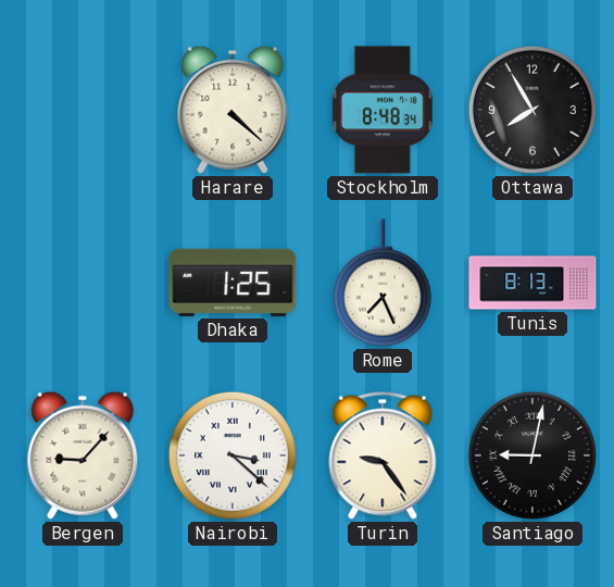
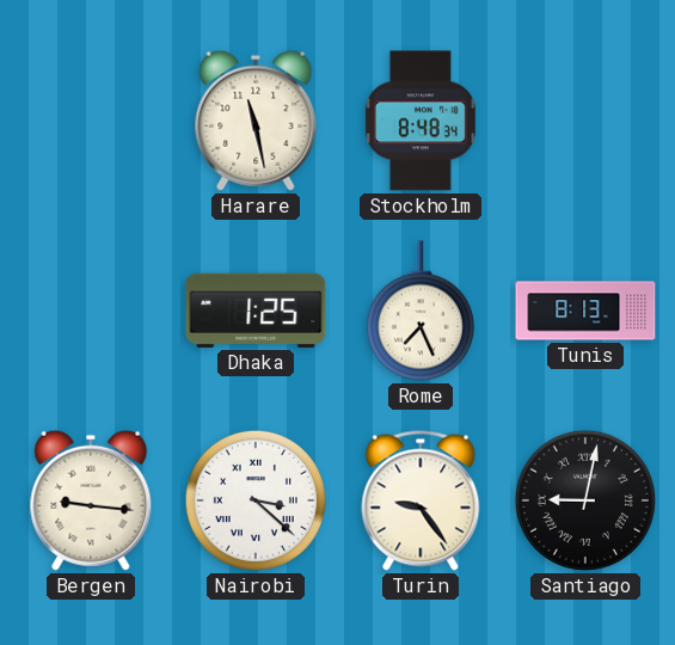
Harare: 4:22 -> 11:28 (256, 121)
Ottawa: 7:55 -> none (532, 110)
Bergen: 9:07 -> 9:16 (91, 500)
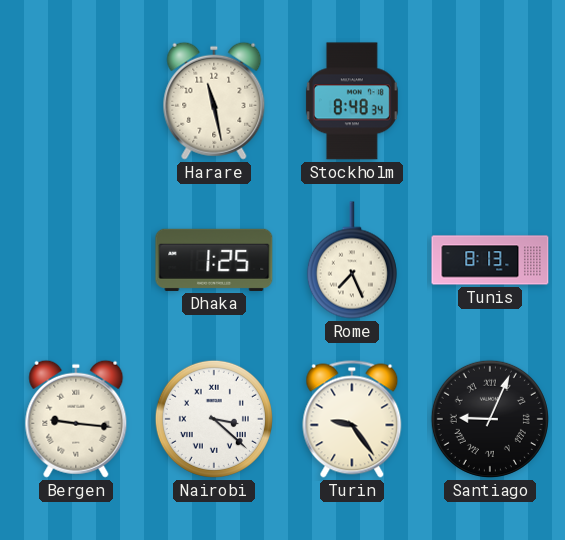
Santiago: 9:02 -> 9:04 (490, 419)
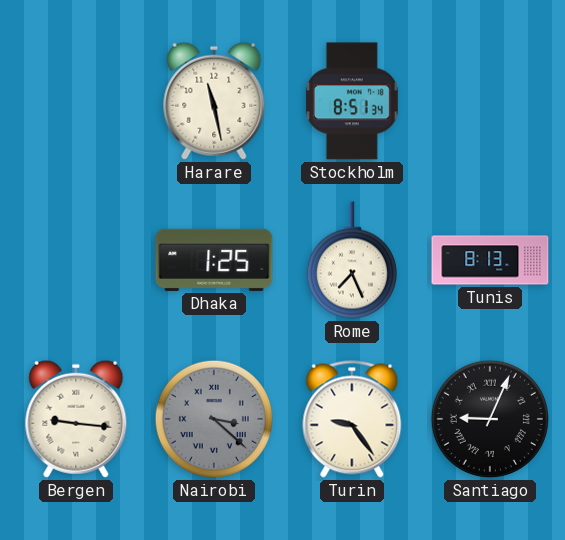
Stockholm: 8:48 -> 8:51 (352, 101)
Nairobi dial: white -> grey (214, 419)
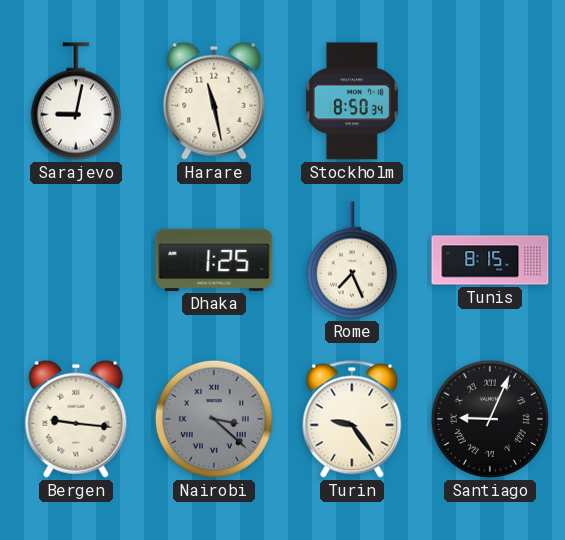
Sarajevo: none -> 9:02 (76, 101)
Stockholm: 8:51 -> 8:50 (352, 101)
Tunis: 8:13 -> 8:15 (490, 260)
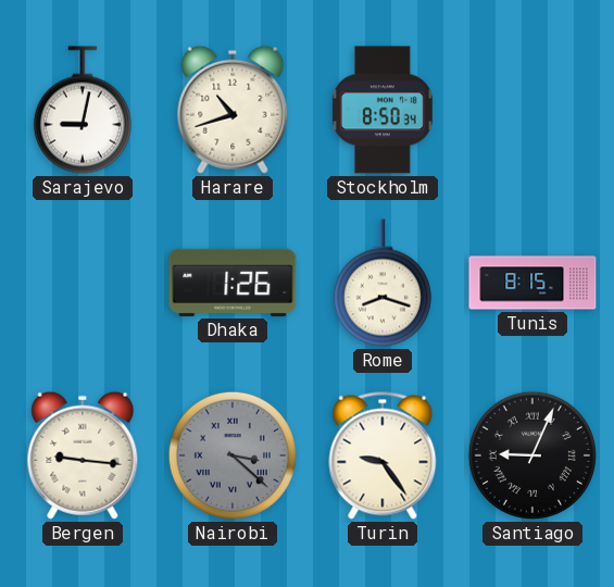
Harare: 11:28 -> 10:42 (233, 110)
Dhaka: 1:25 -> 1:26 (233, 283)
Rome: 7:26 -> 8:18 (383, 283)
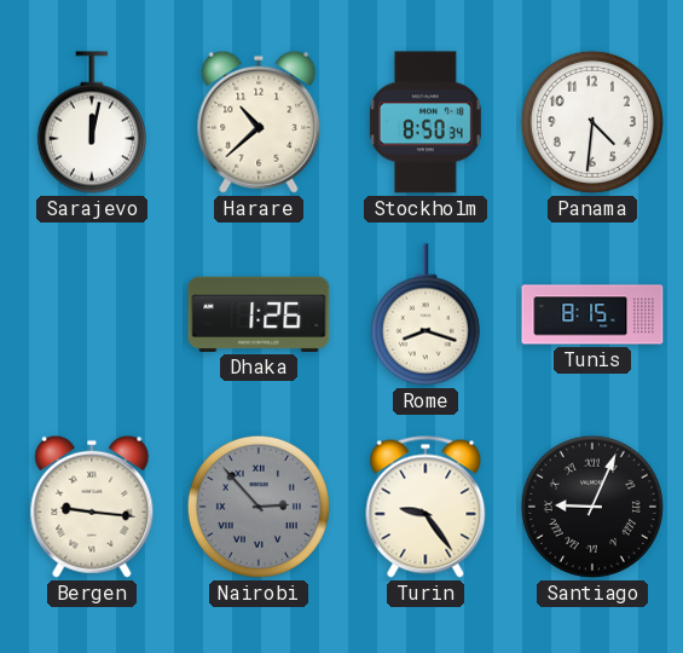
Sarajevo: 9:02 -> 12:02 (92, 122)
Harare: 10:42 -> 10:38 (259, 122)
Panama: none -> 4:31 (592, 122)
Nairobi: 3:22 -> 2:53 (259, 507)
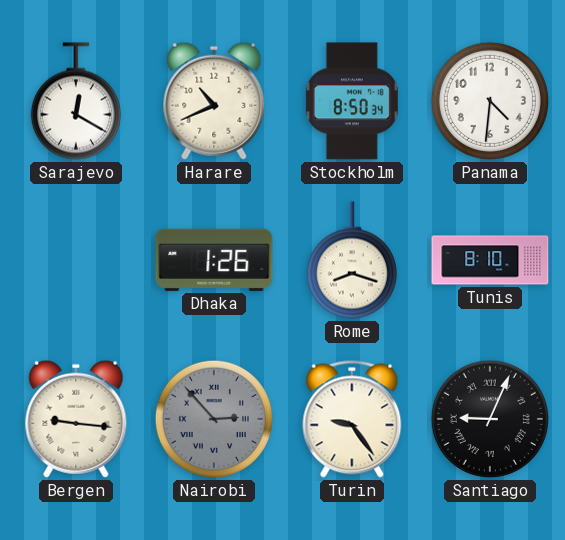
Sarajevo: 12:02 -> 12:20 (76, 101)
Harare: 10:38 -> 10:41 (214, 101)
Tunis: 8:15 -> 8:10 (490, 260)
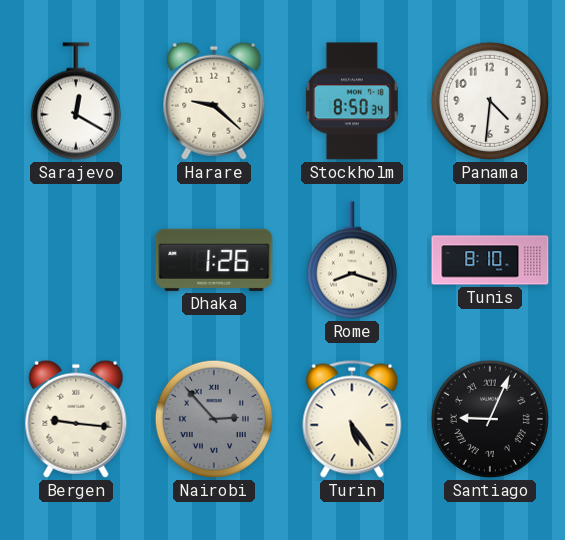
Harare: 10:41 -> 9:22 (214, 101)
Turin: 9:24 -> 5:24 (352, 419)
